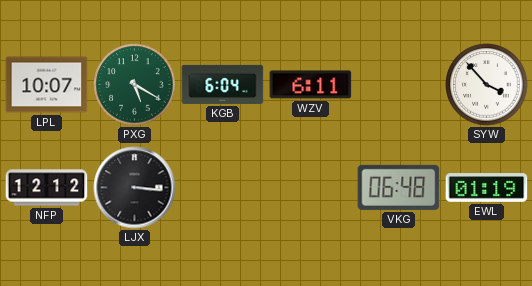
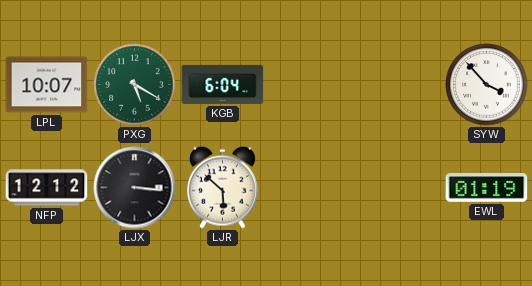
WZV: 6:11 -> none (311, 85)
LJR: none -> 5:52 (223, 187)
VKG: 06:48 -> none (399, 187)
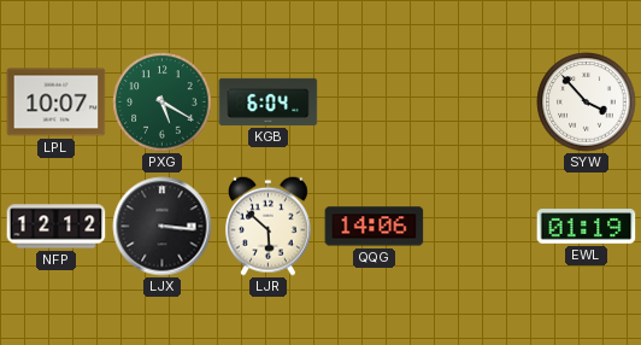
QQG: none -> 14:06 (375, 227)
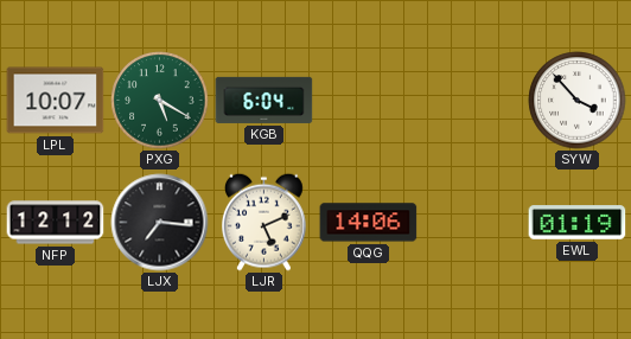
LJX: 3:16 -> 7:16 (160, 223)
LJR: 5:52 -> 5:11 (264, 222)
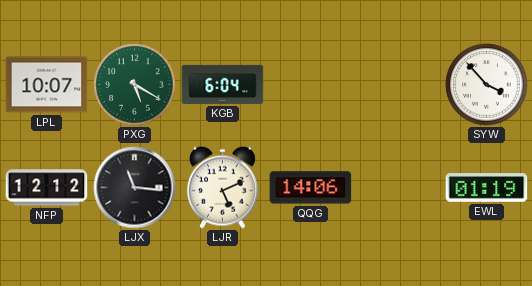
LJX: 7:16 -> 11:16 (135, 188)
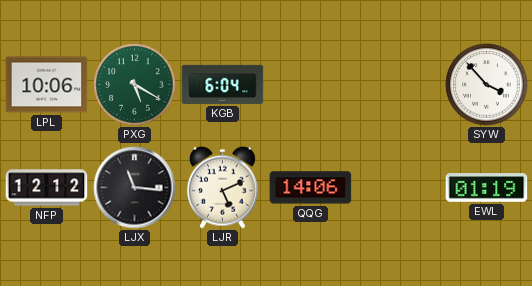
LPL: 10:07 -> 10:06 (47, 85)
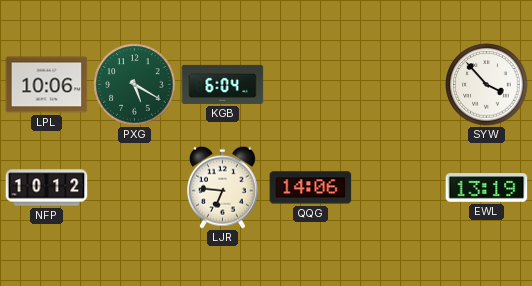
NFP: 12:12 -> 10:12 (47, 188)
LJX: 11:16 -> none (135, 188)
LJR: 5:11 -> 6:46 (223, 187)
EWL: 01:19 -> 13:19 (487, 188)
